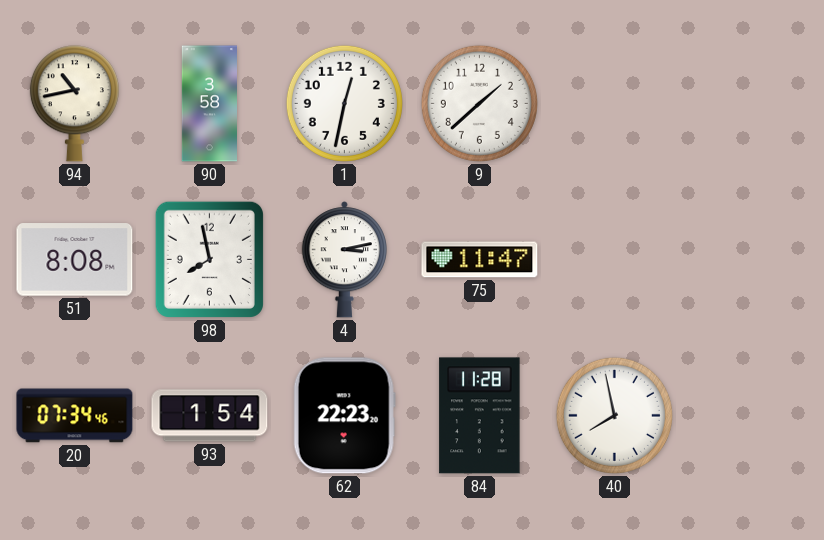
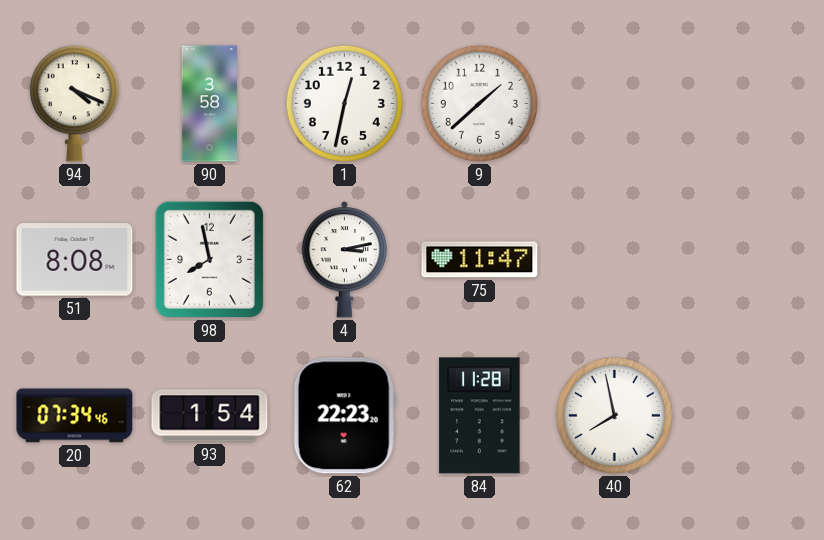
94: 10:43 -> 4:19 (74, 104)
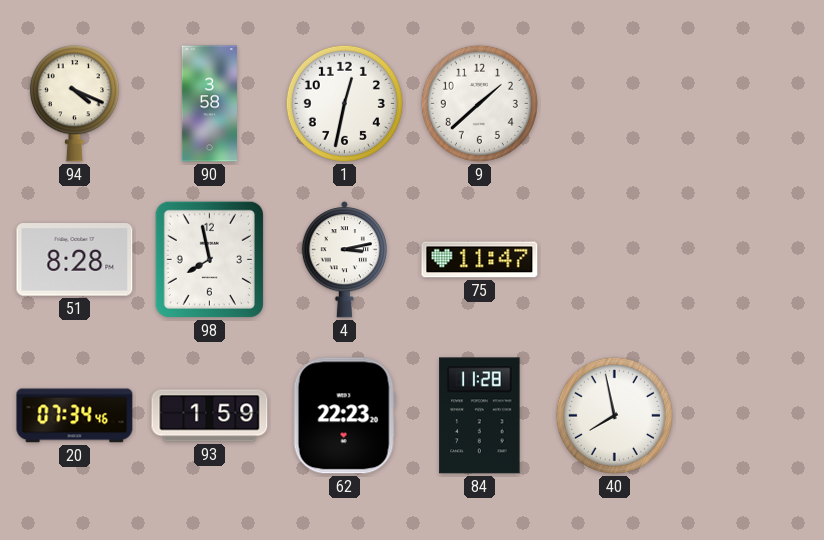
51: 8:08 -> 8:28 (75, 260)
93: 1:54 -> 1:59 (210, 416)
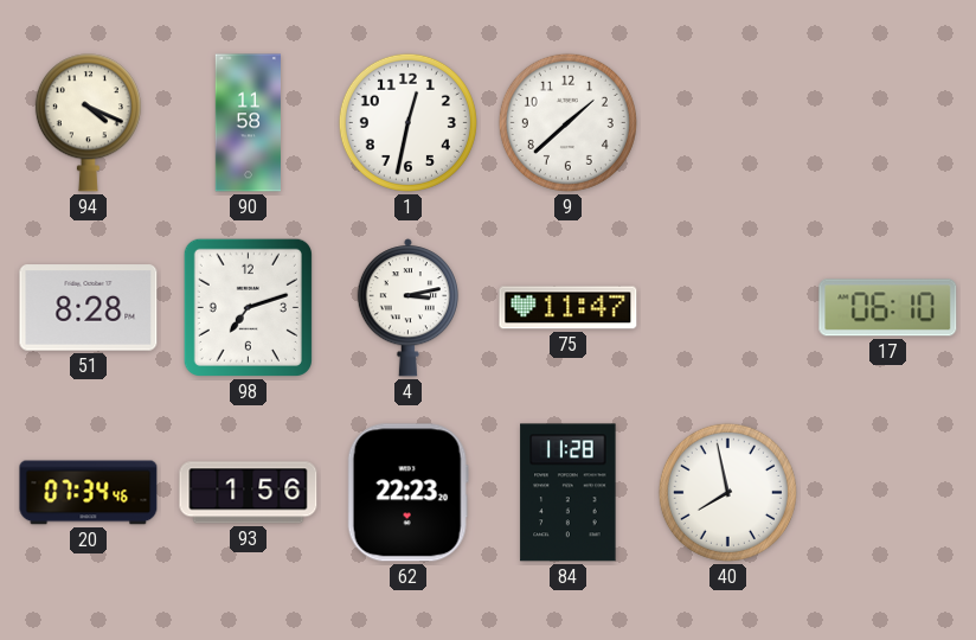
90: 3:58 -> 11:58 (248, 123)
98: 7:58 -> 7:12 (248, 307)
17: none -> 06:10 (888, 308)
93: 1:59 -> 1:56 (249, 493)
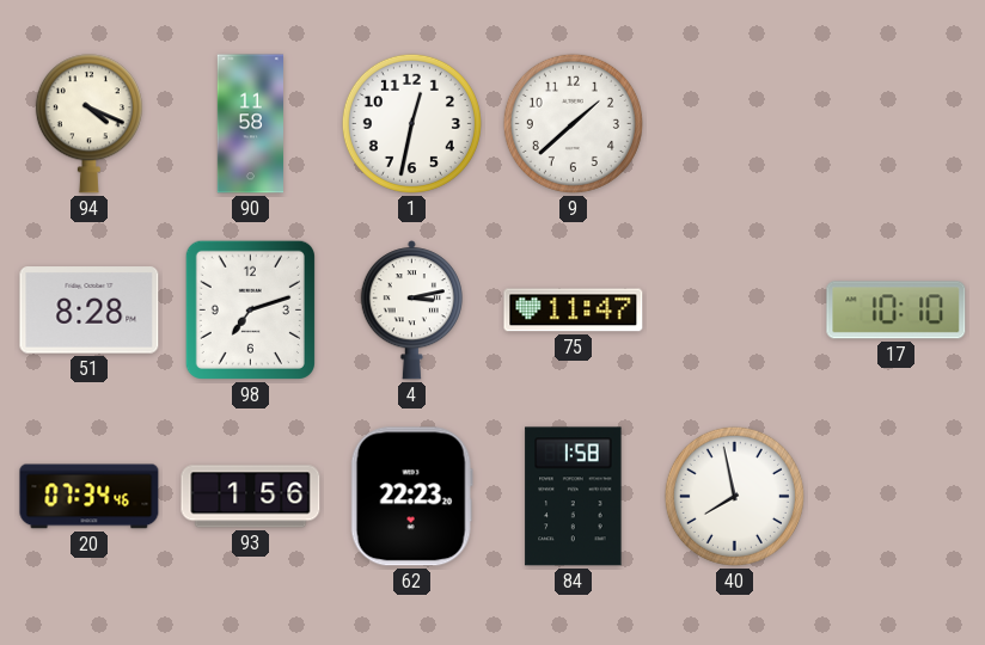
17: 06:10 -> 10:10 (897, 311)
84: 11:28 -> 1:58 (574, 497)
